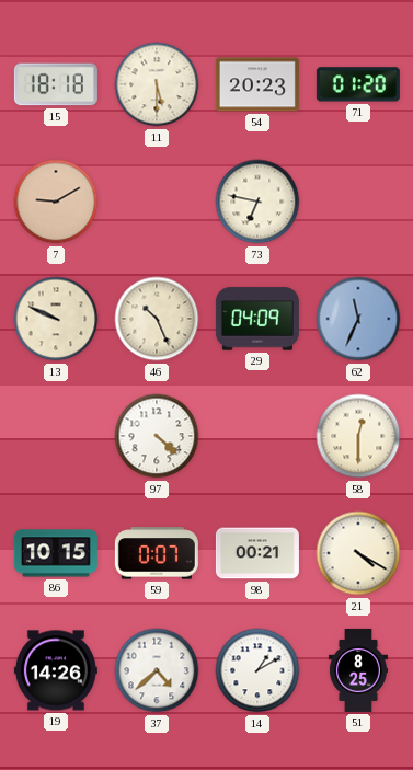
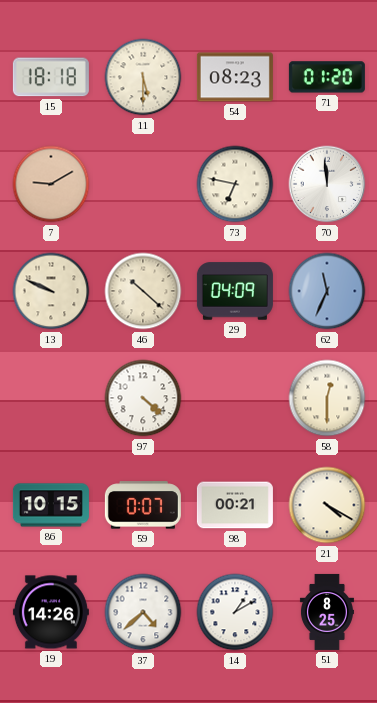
54: 20:23 -> 08:23 (235, 77)
70: none -> 11:59 (327, 184)
46: 10:26 -> 10:22 (143, 291)
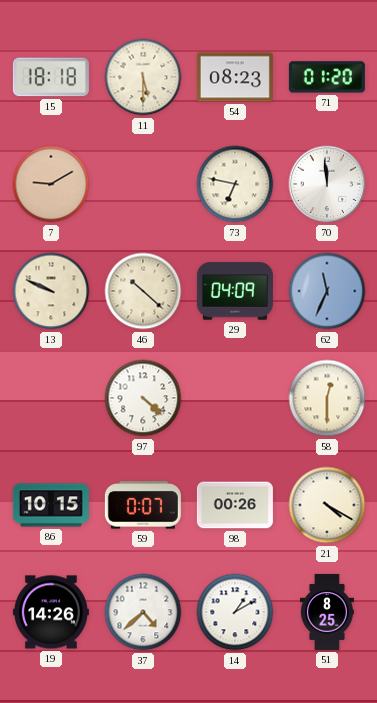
98: 00:21 -> 00:26 (235, 505)
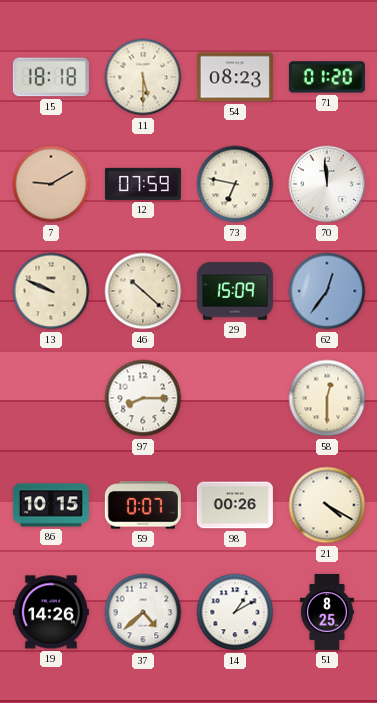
12: none -> 07:59 (143, 184)
29: 04:09 -> 15:09 (235, 291)
62: 11:34 -> 12:36 (327, 291)
97: 4:22 -> 8:15 (143, 398)
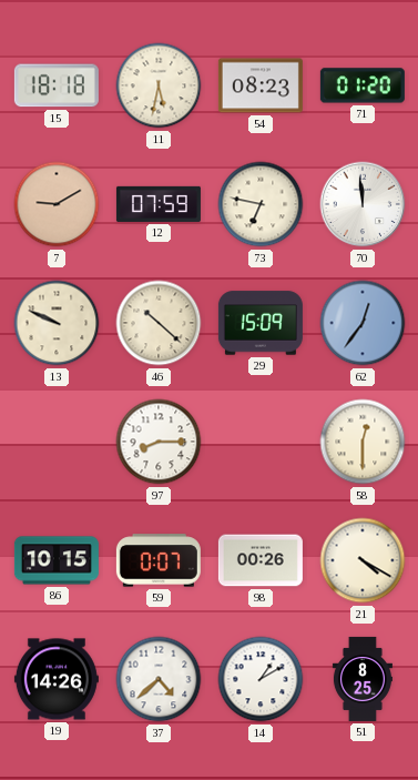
11: 5:30 -> 5:32 (159, 85)
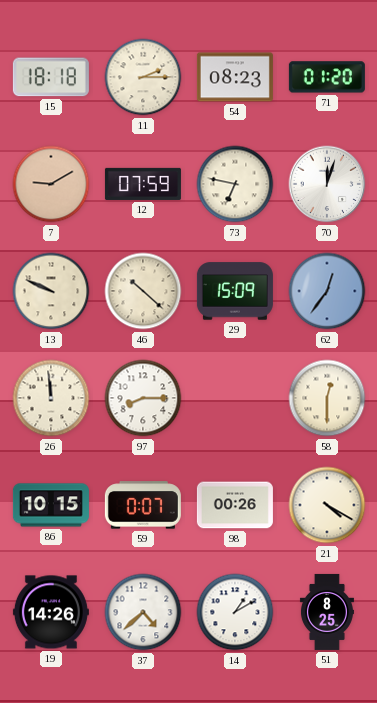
11: 5:32 -> 2:15 (143, 77)
70: 11:59 -> 12:03 (327, 184)
26: none -> 11:59 (51, 398)
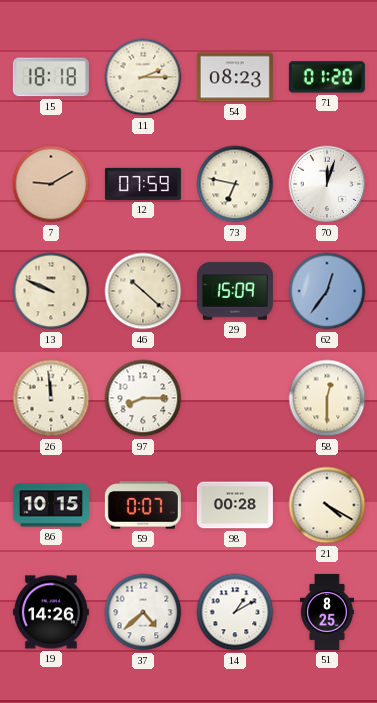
98: 00:26 -> 00:28 (235, 505)
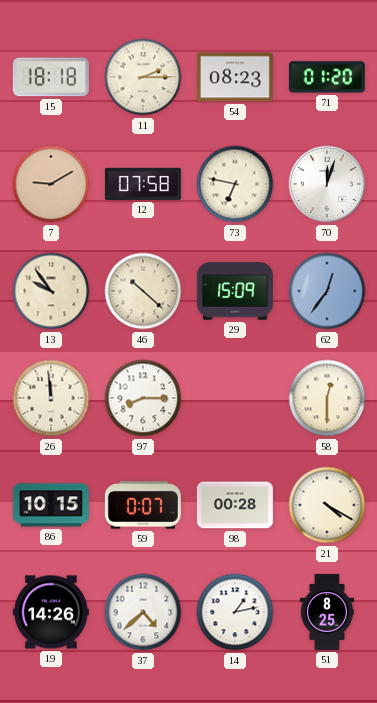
12: 07:59 -> 07:58 (143, 184)
13: 9:49 -> 9:54 (51, 291)
14: 1:10 -> 1:13 (235, 612)
